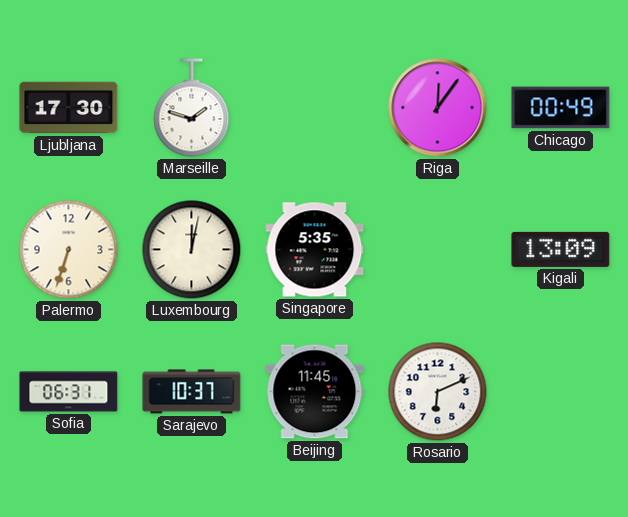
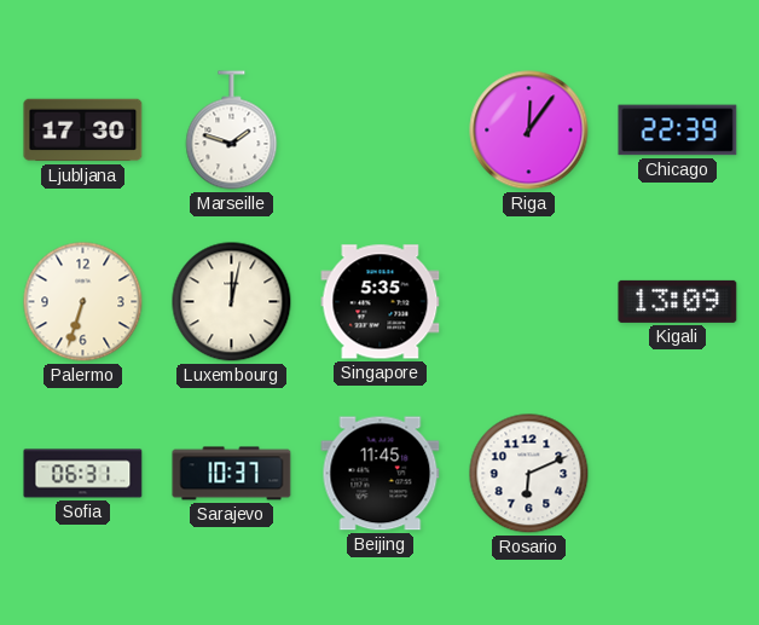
Chicago: 00:49 -> 22:39 (678, 131)
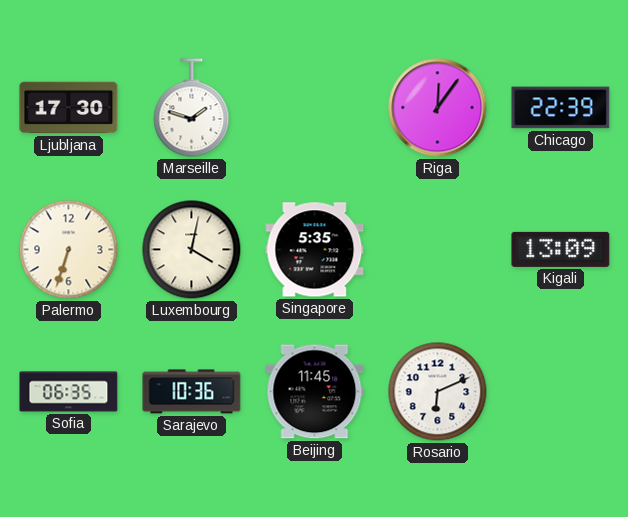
Luxembourg: 12:02 -> 4:02 (192, 250)
Sofia: 06:31 -> 06:35 (69, 392)
Sarajevo: 10:37 -> 10:36 (192, 392)
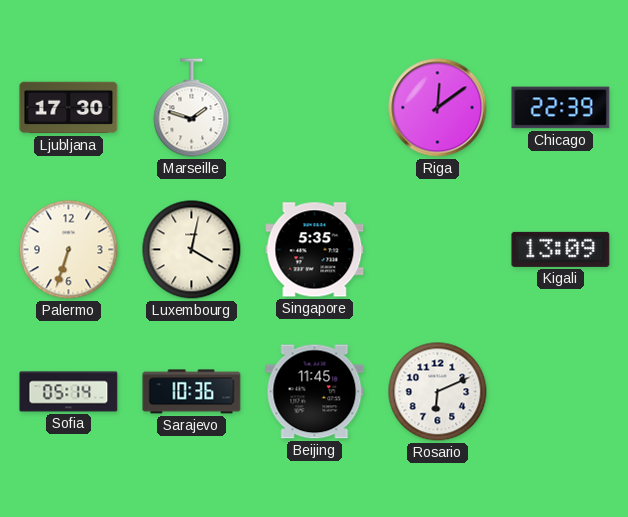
Riga: 12:06 -> 12:09 (438, 108)
Sofia: 06:35 -> 05:14 (69, 392)
